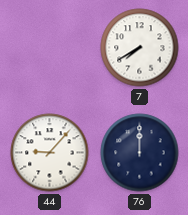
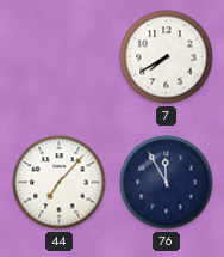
44: 9:07 -> 7:07 (60, 183)
76: 12:00 -> 11:55 (167, 183)
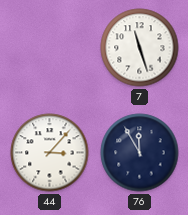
7: 7:40 -> 11:27 (140, 48)
44: 7:07 -> 3:07 (50, 153)
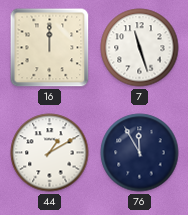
16: none -> 12:00 (50, 48)
44: 3:07 -> 1:10 (50, 153)
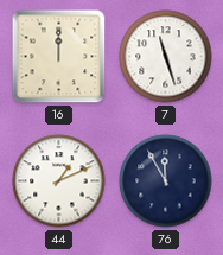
44: 1:10 -> 1:11 (59, 181)
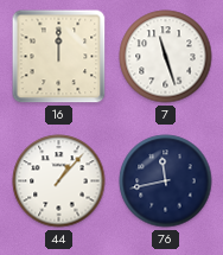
44: 1:11 -> 1:07 (59, 181)
76: 11:55 -> 11:43 (166, 181)
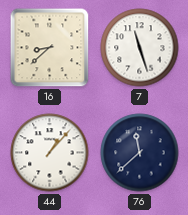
16: 12:00 -> 8:38 (50, 48)
76: 11:43 -> 11:38 (140, 153)
